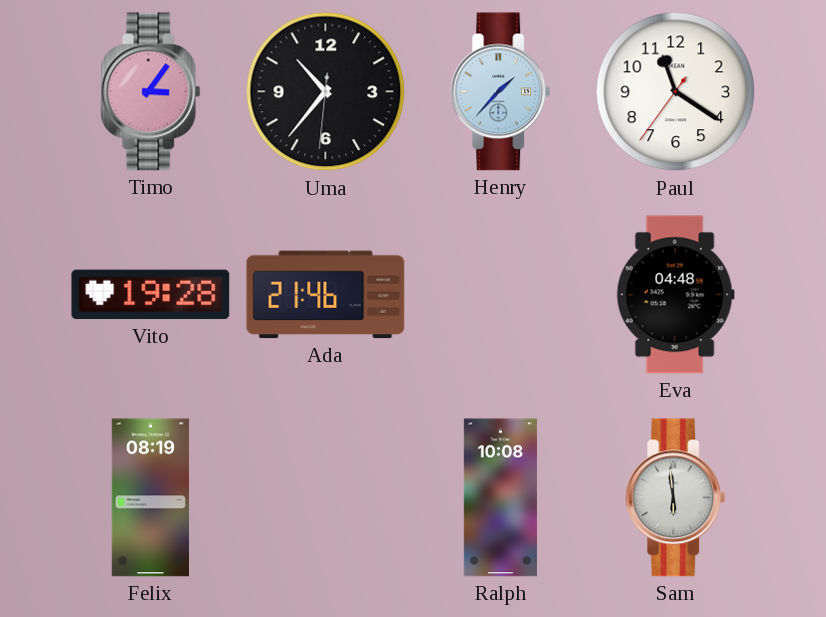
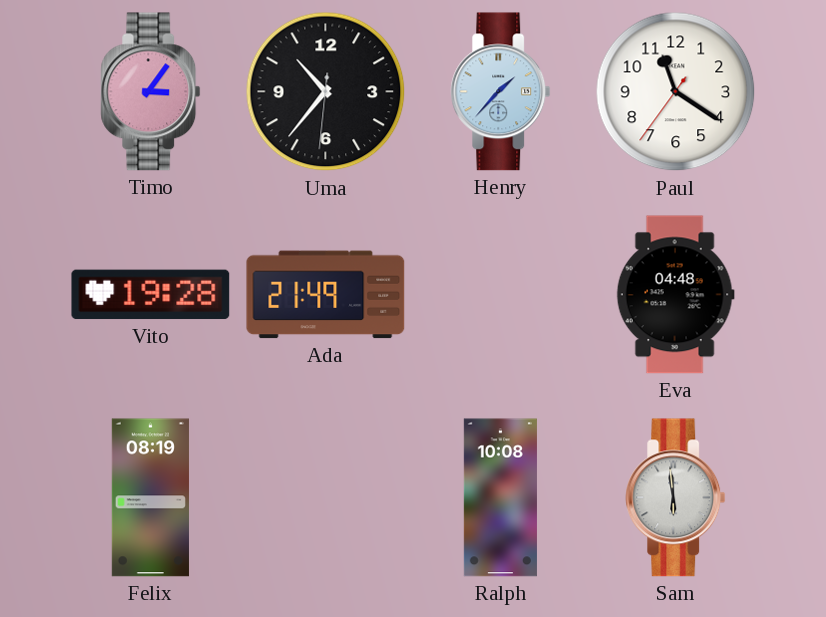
Ada: 21:46 -> 21:49 (326, 295)
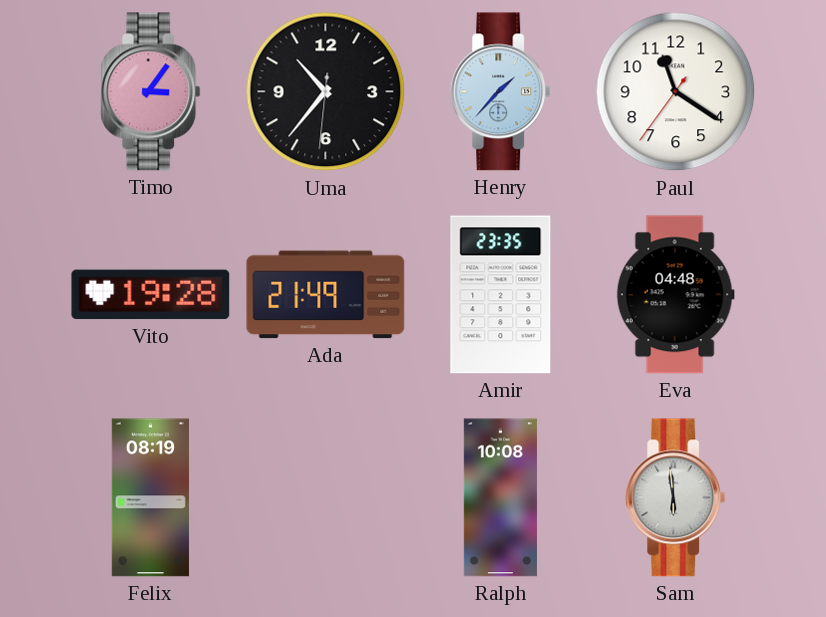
Amir: none -> 23:35 (501, 295)
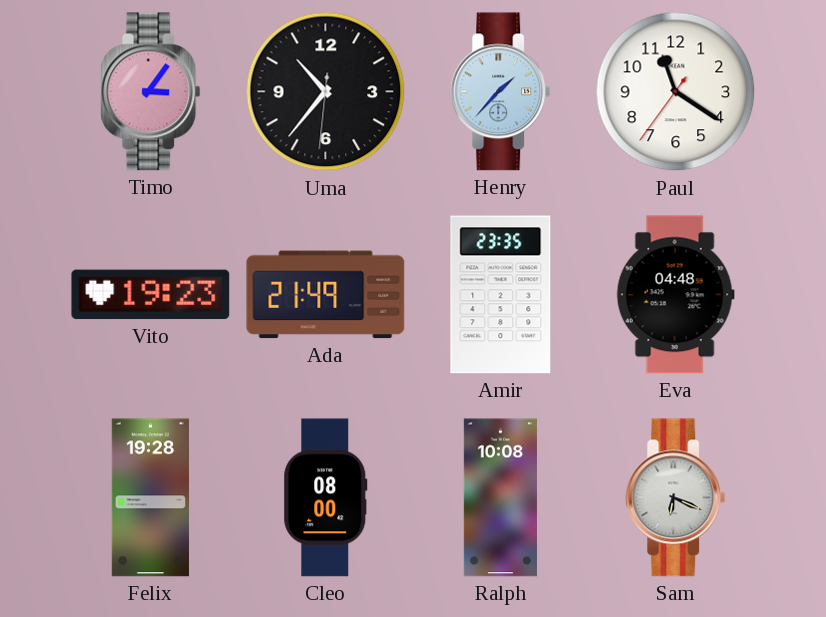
Vito: 19:28 -> 19:23 (151, 295)
Felix: 08:19 -> 19:28 (150, 498)
Cleo: none -> 08:00 (326, 498)
Sam: 5:59 -> 6:19 (676, 498)
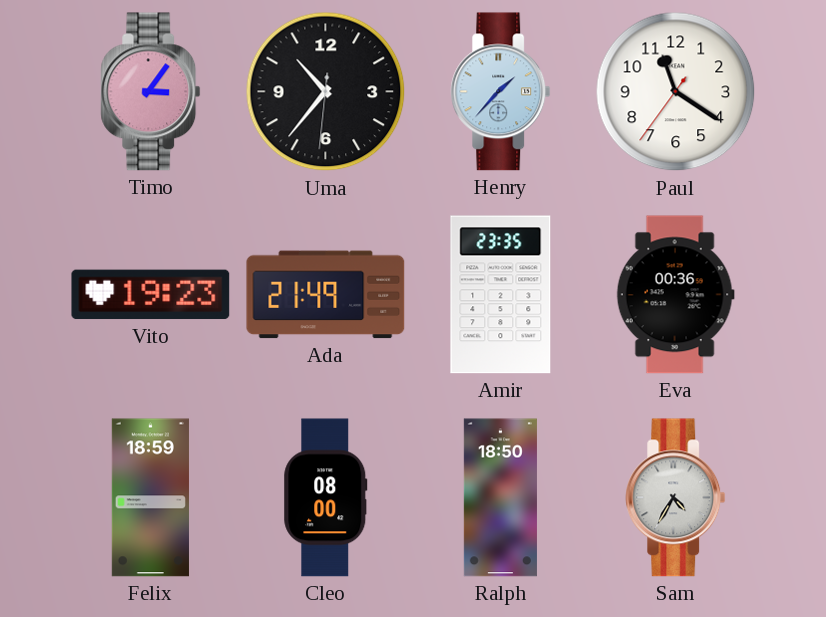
Eva: 04:48 -> 00:36 (675, 295)
Felix: 19:28 -> 18:59 (150, 498)
Ralph: 10:08 -> 18:50 (500, 498)
Sam: 6:19 -> 4:35 (676, 498)
